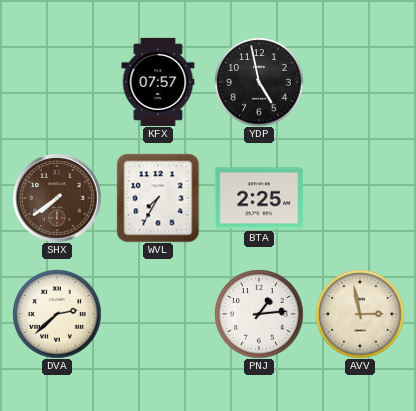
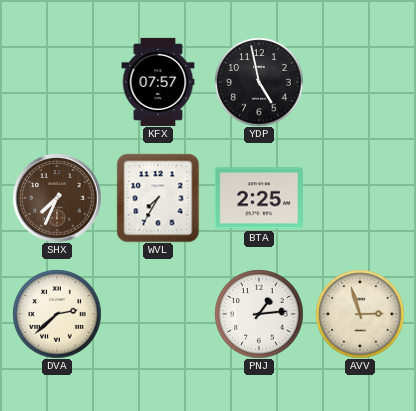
SHX: 7:39 -> 7:34 (57, 198)
AVV: 2:58 -> 2:57 (360, 314)
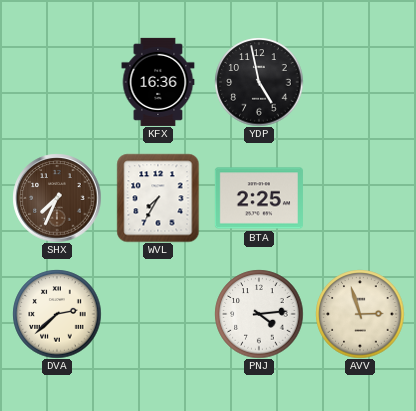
KFX: 07:57 -> 16:36 (158, 82)
PNJ: 1:14 -> 4:14 (259, 314)
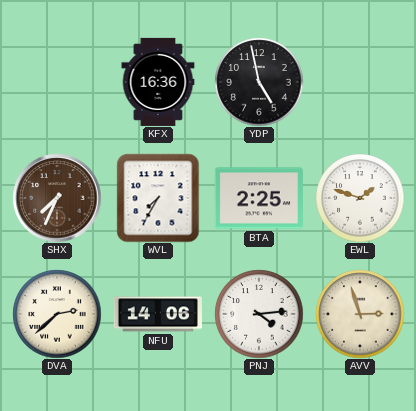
EWL: none -> 1:48 (360, 198)
NFU: none -> 14:06 (158, 314)
